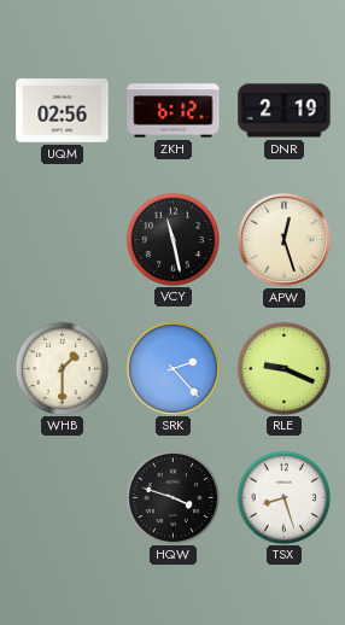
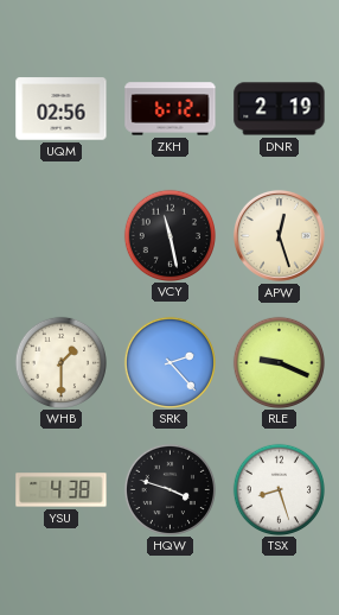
YSU: none -> 4:38 (62, 490)
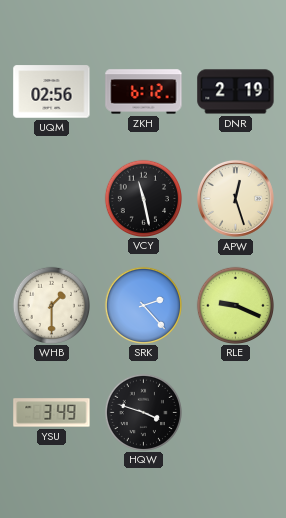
YSU: 4:38 -> 3:49 (52, 413)
TSX: 8:27 -> none (279, 489)
